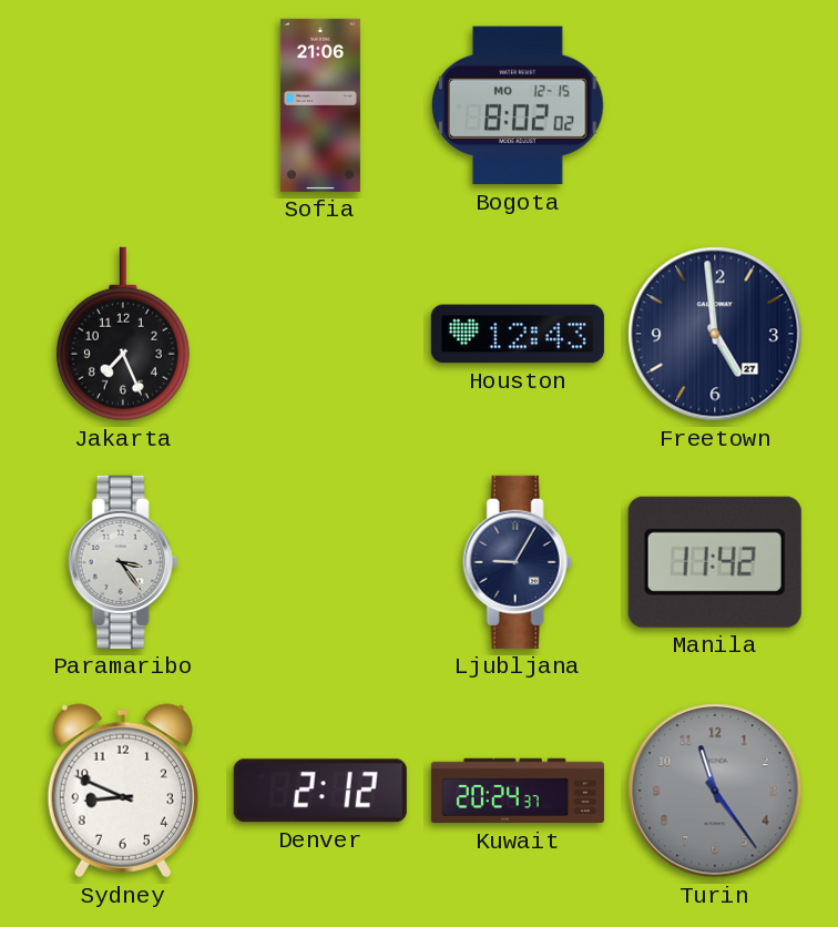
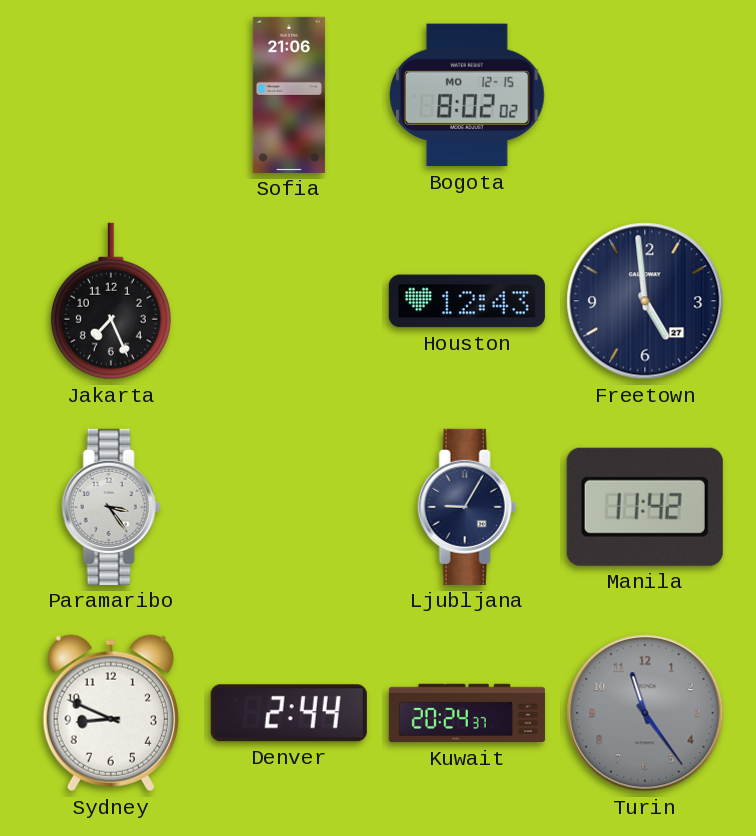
Denver: 2:12 -> 2:44 (289, 713)
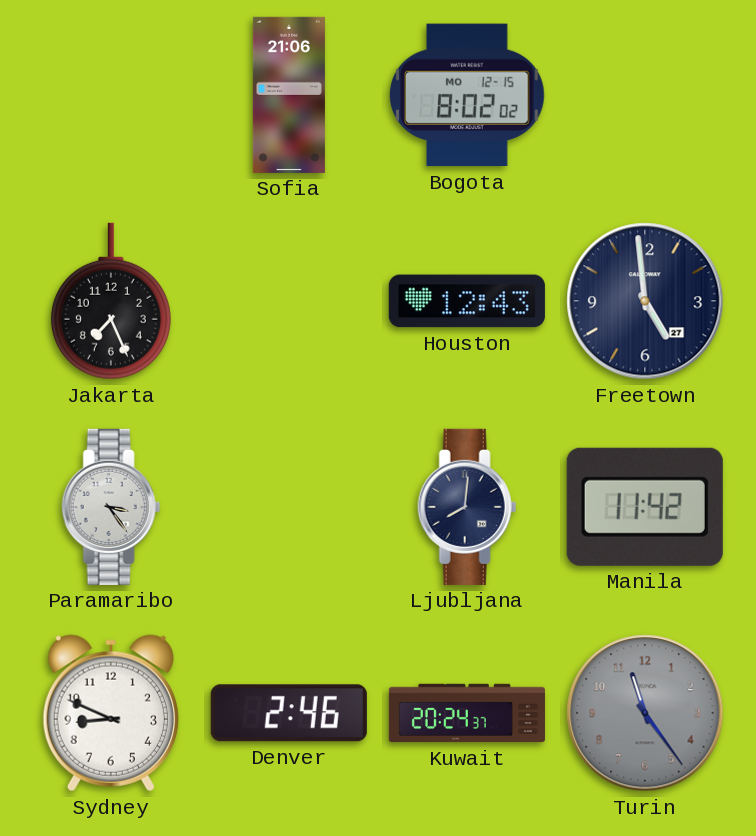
Ljubljana: 9:05 -> 8:01 (467, 507)
Denver: 2:44 -> 2:46 (289, 713)
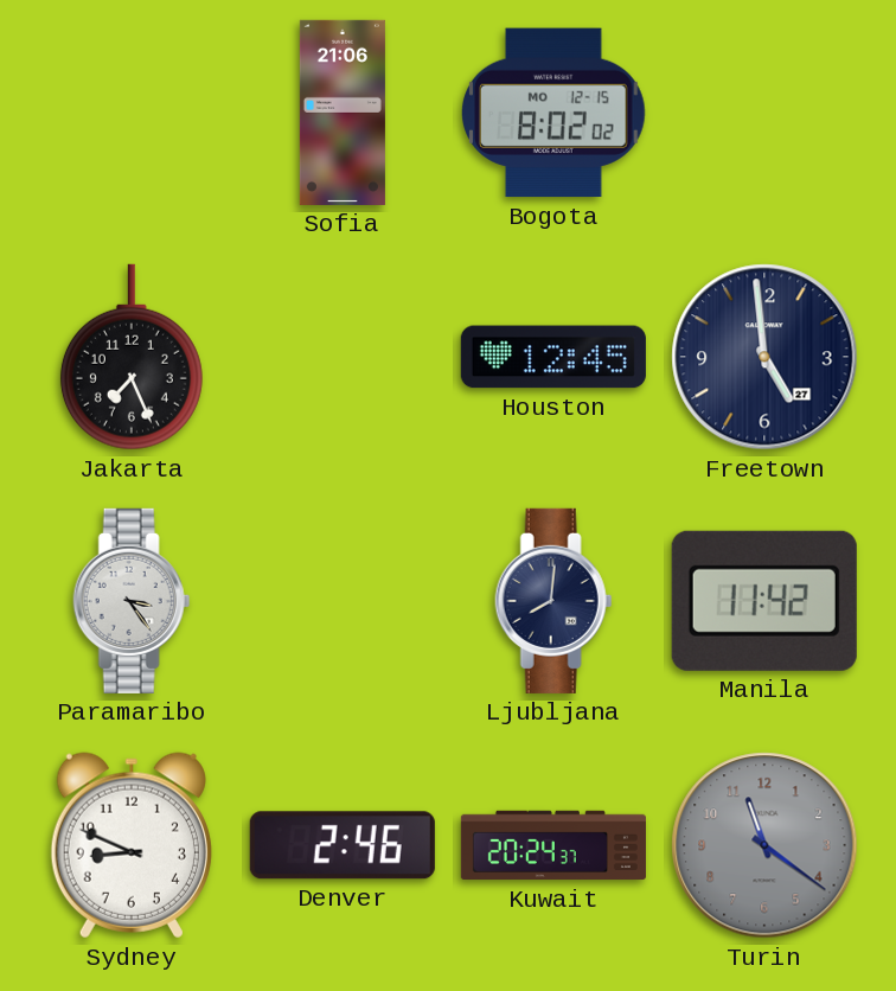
Houston: 12:43 -> 12:45 (553, 357)
Turin: 11:24 -> 11:21 (764, 845)
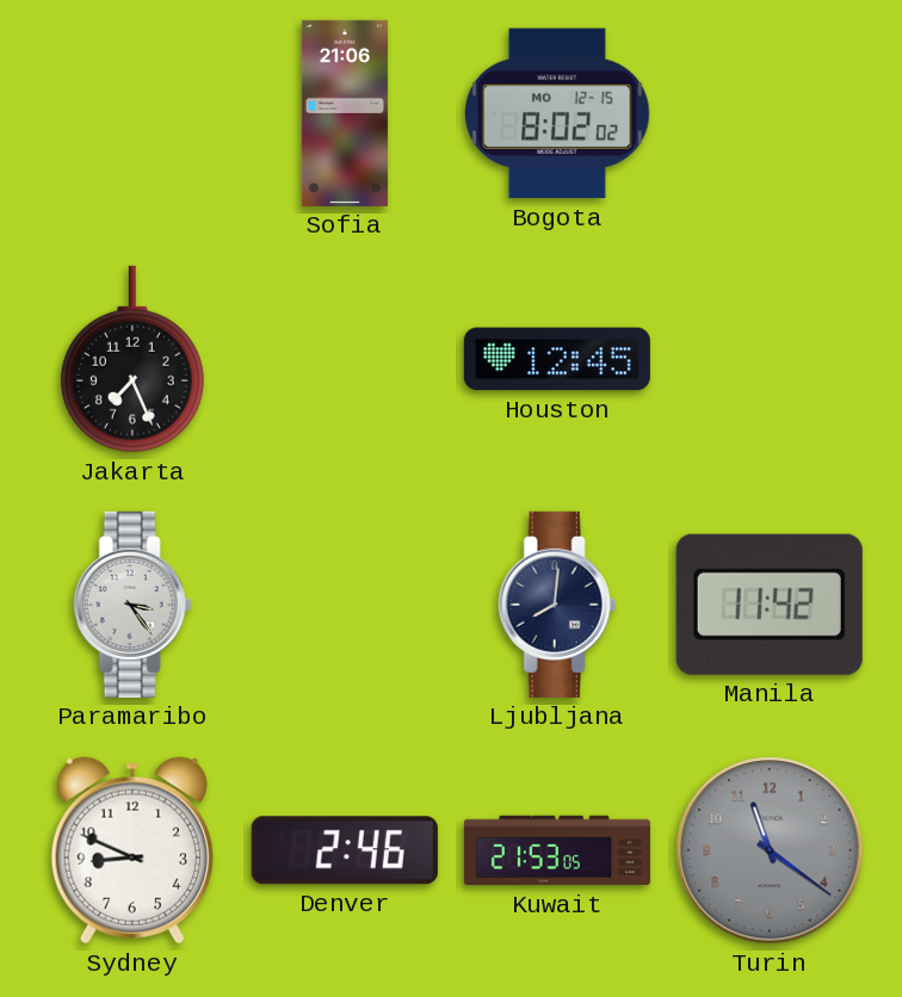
Freetown: 4:59 -> none (764, 357)
Kuwait: 20:24 -> 21:53 (557, 850)
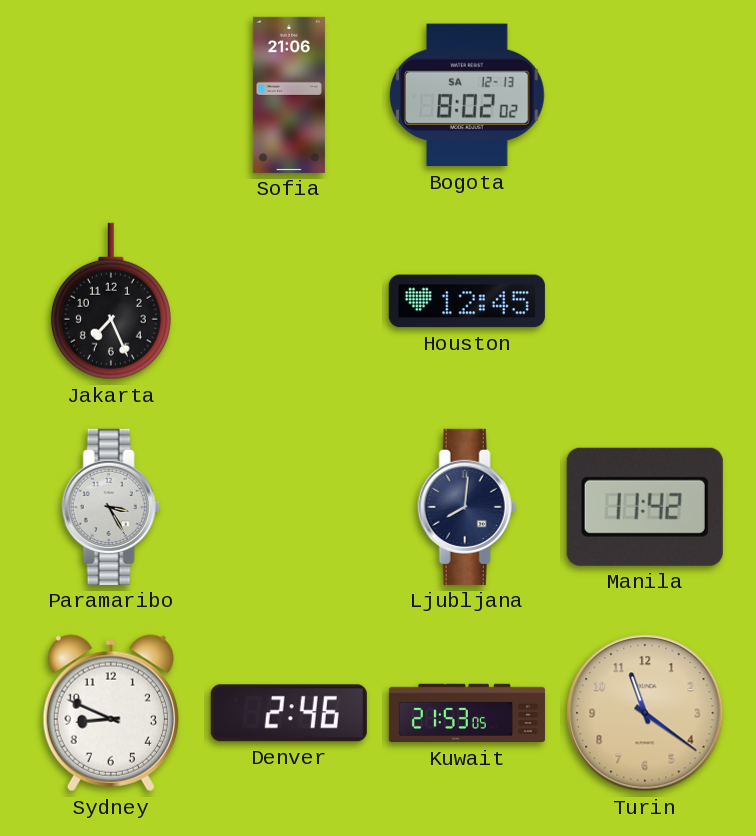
Bogota date: MO 12-15 -> SA 12-13 (468, 95)
Paramaribo: 3:24 -> 3:25 (111, 507)
Turin dial: grey -> champagne (645, 713)
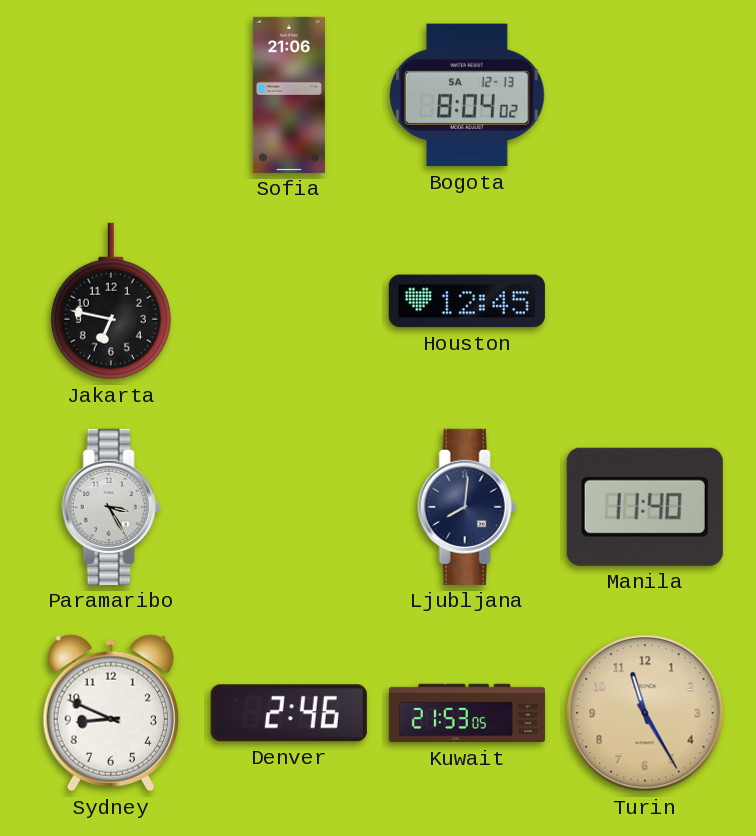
Bogota: 8:02 -> 8:04 (468, 95)
Jakarta: 7:26 -> 6:47 (111, 301)
Manila: 11:42 -> 11:40 (645, 507)
Turin: 11:21 -> 11:25 (645, 713)
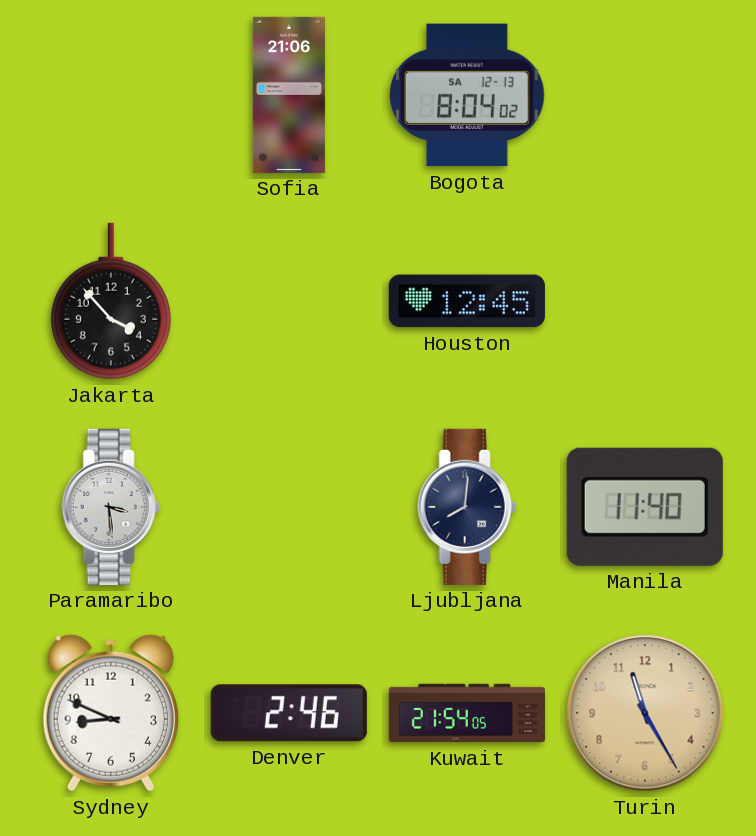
Jakarta: 6:47 -> 3:53 (111, 301)
Paramaribo: 3:25 -> 3:29 (111, 507)
Kuwait: 21:53 -> 21:54 (467, 713)
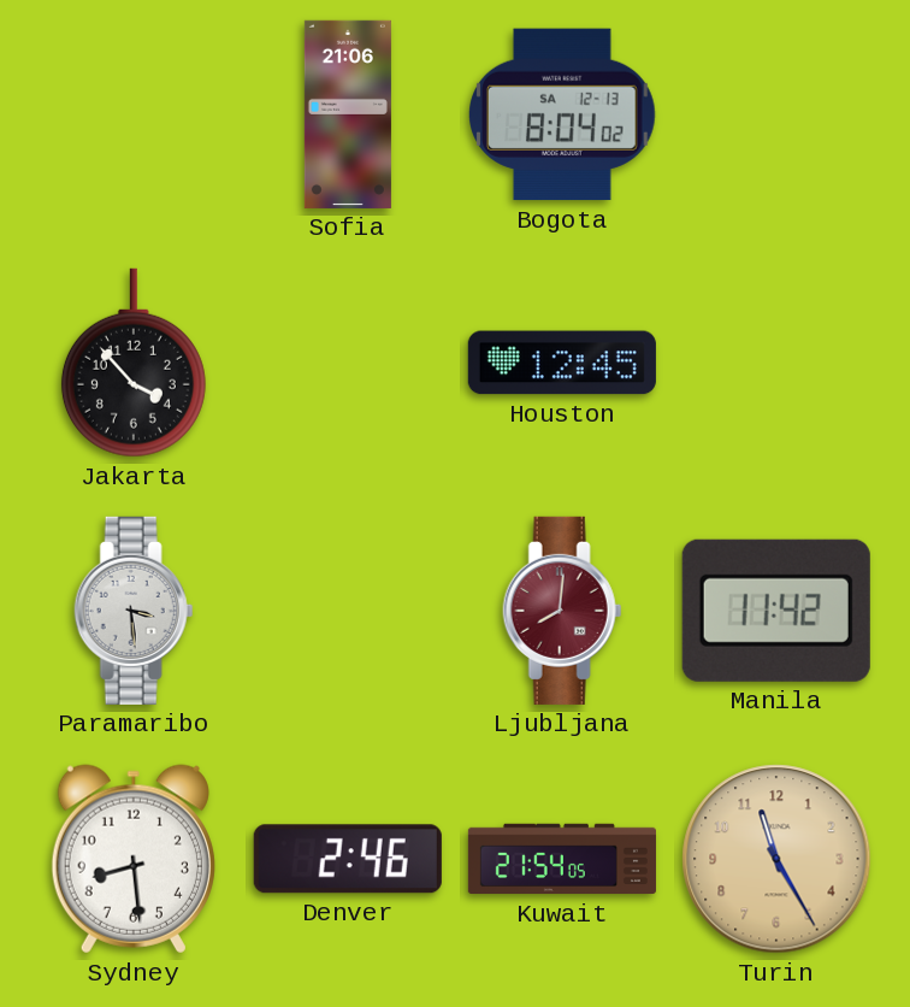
Ljubljana dial: navy -> burgundy (562, 611)
Manila: 11:40 -> 11:42 (776, 611)
Sydney: 8:49 -> 8:29 (134, 859)
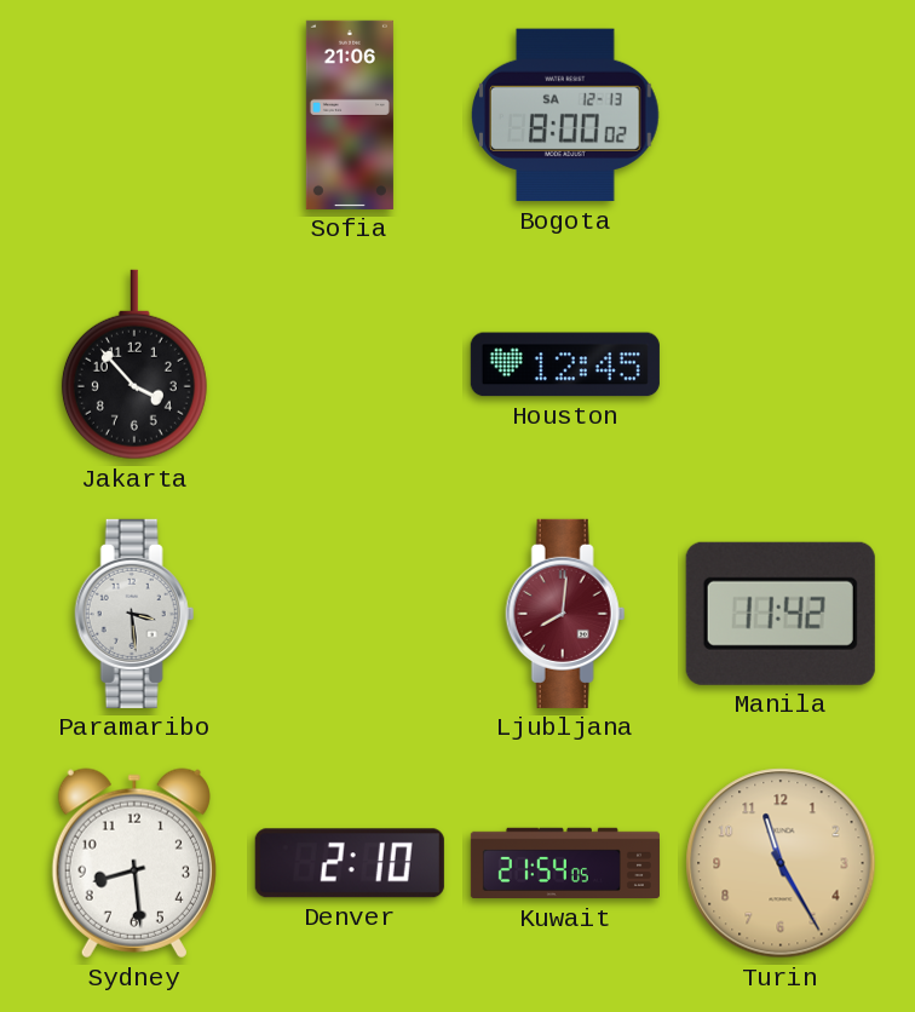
Bogota: 8:04 -> 8:00 (566, 115)
Denver: 2:46 -> 2:10 (350, 863)
